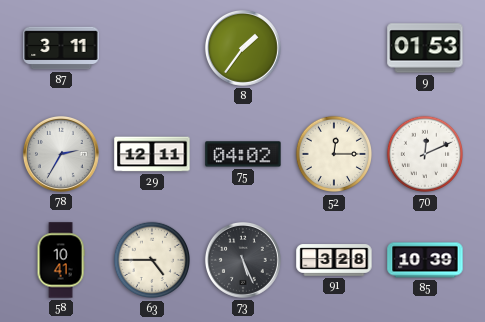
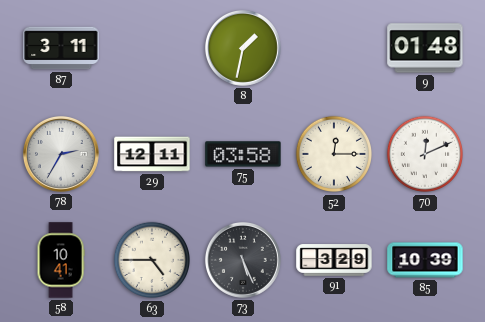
8: 1:36 -> 1:32 (243, 48)
9: 01:53 -> 01:48 (425, 48)
75: 04:02 -> 03:58 (243, 154)
91: 3:28 -> 3:29 (334, 260)
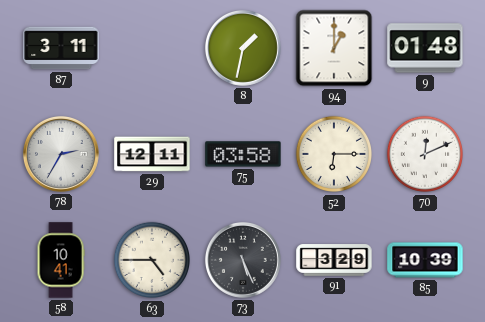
94: none -> 1:00 (334, 48)
52: 12:15 -> 6:15 (334, 154)
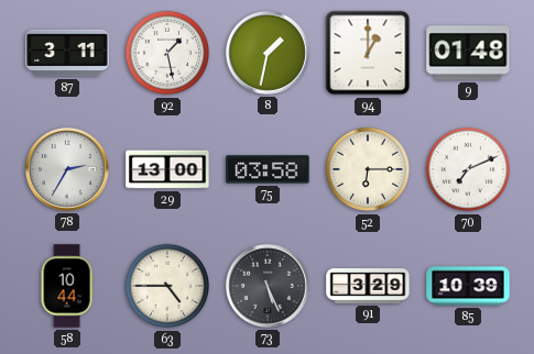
92: none -> 1:28 (167, 53)
29: 12:11 -> 13:00 (167, 169)
70: 12:11 -> 7:11 (468, 169)
58: 10:41 -> 10:44 (67, 286)
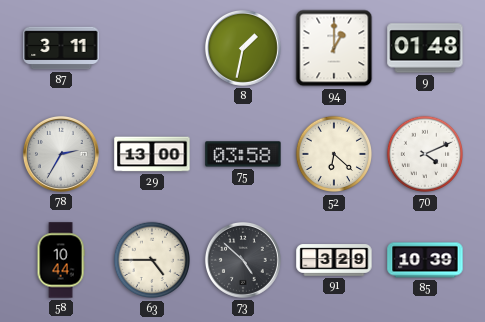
92: 1:28 -> none (167, 53)
52: 6:15 -> 6:22 (334, 154)
70: 7:11 -> 4:11 (425, 154)
73: 5:26 -> 4:52 (243, 260)
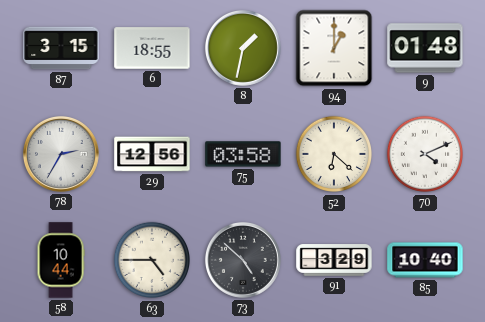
87: 3:11 -> 3:15 (61, 48)
6: none -> 18:55 (152, 48)
29: 13:00 -> 12:56 (152, 154)
85: 10:39 -> 10:40 (425, 260)
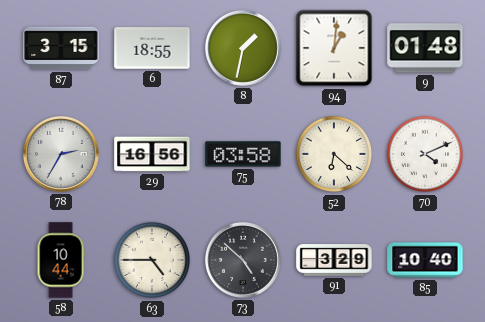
94: 1:00 -> 1:01 (334, 48)
29: 12:56 -> 16:56 (152, 154)
